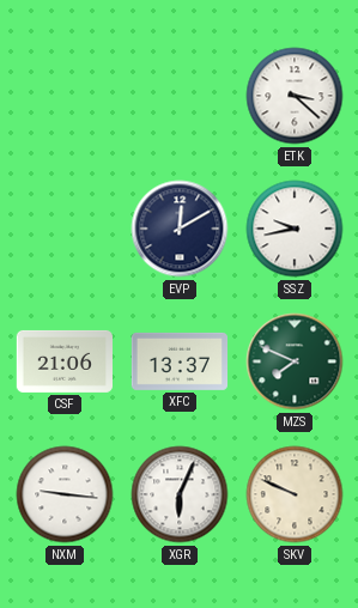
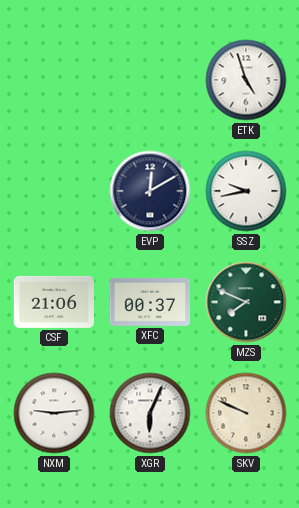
ETK: 3:22 -> 4:57 (246, 80)
XFC: 13:37 -> 00:37 (149, 302)
NXM: 9:16 -> 9:14 (54, 413)
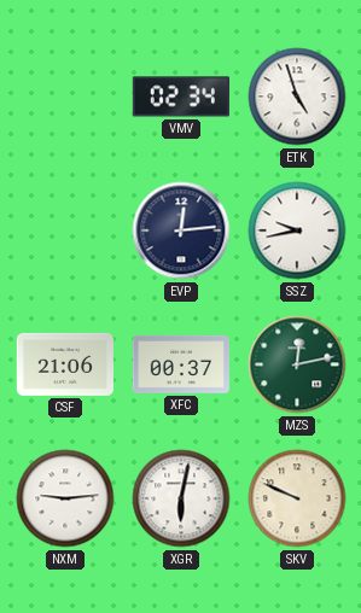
VMV: none -> 02:34 (180, 97)
EVP: 12:10 -> 12:14 (181, 230)
MZS: 7:49 -> 12:13 (297, 364)
XGR: 6:04 -> 6:02 (181, 498)
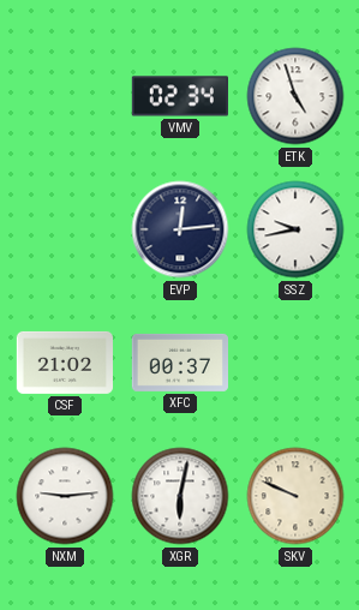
CSF: 21:06 -> 21:02 (64, 363)
MZS: 12:13 -> none (297, 364)
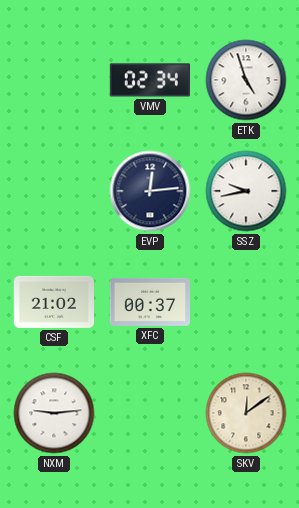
XGR: 6:02 -> none (180, 496)
SKV: 9:49 -> 12:09 (246, 413)
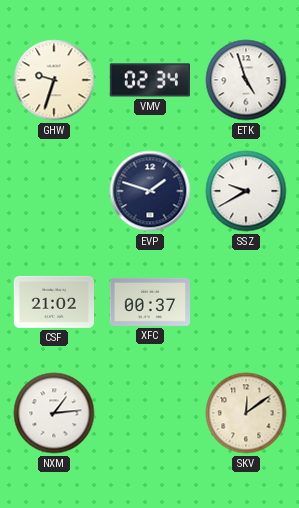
GHW: none -> 9:33 (54, 80)
EVP: 12:14 -> 1:48 (150, 191)
SSZ: 9:43 -> 9:40 (246, 191)
NXM: 9:14 -> 1:14 (54, 413)
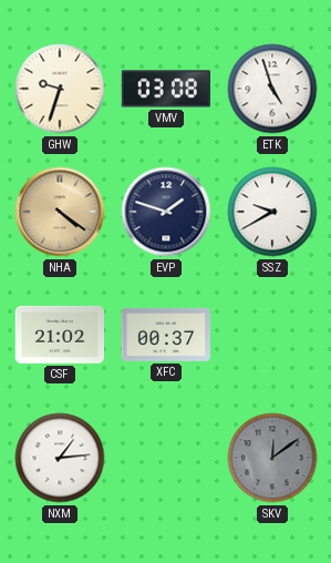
VMV: 02:34 -> 03:08 (165, 89)
NHA: none -> 4:21 (60, 212)
SKV dial: cream -> grey (272, 458)
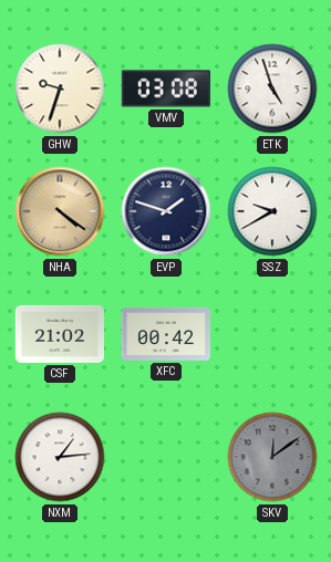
XFC: 00:37 -> 00:42 (165, 334)
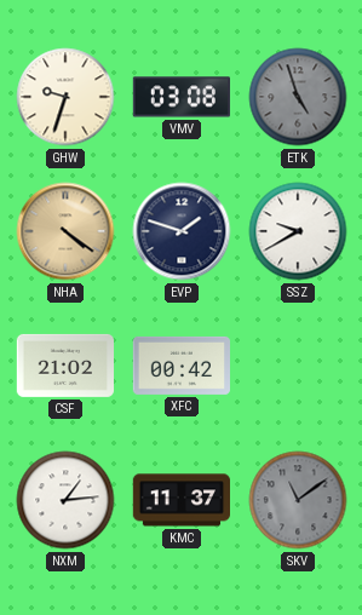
ETK dial: white -> grey (298, 97)
KMC: none -> 11:37 (180, 500)
SKV: 12:09 -> 11:09 (298, 500)
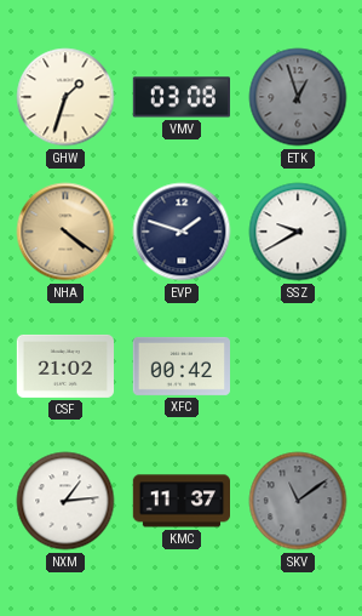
GHW: 9:33 -> 1:33 (65, 97)
ETK: 4:57 -> 12:57 (298, 97)
